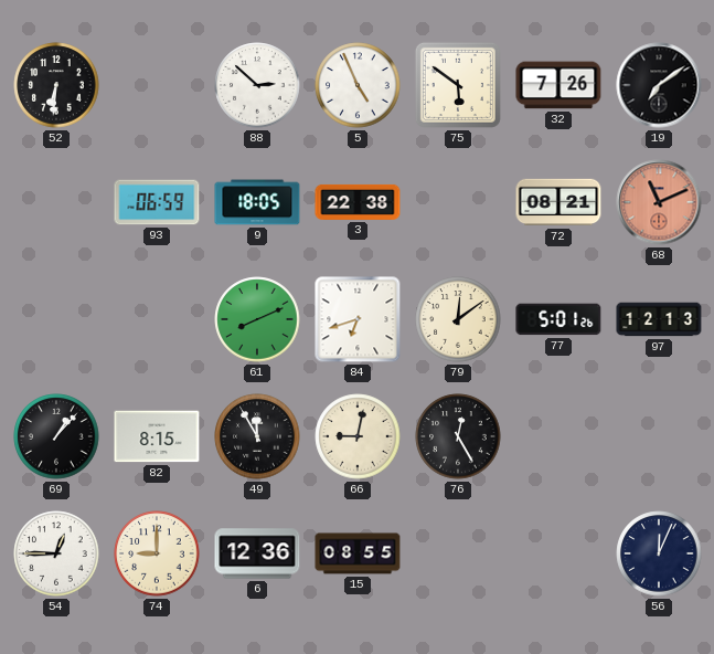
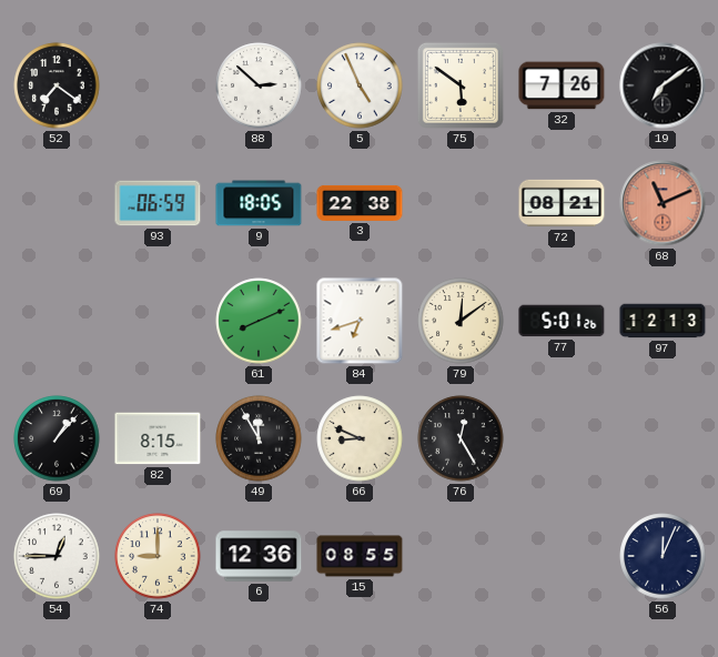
52: 6:31 -> 7:21 (57, 85)
66: 9:02 -> 8:49 (360, 438)
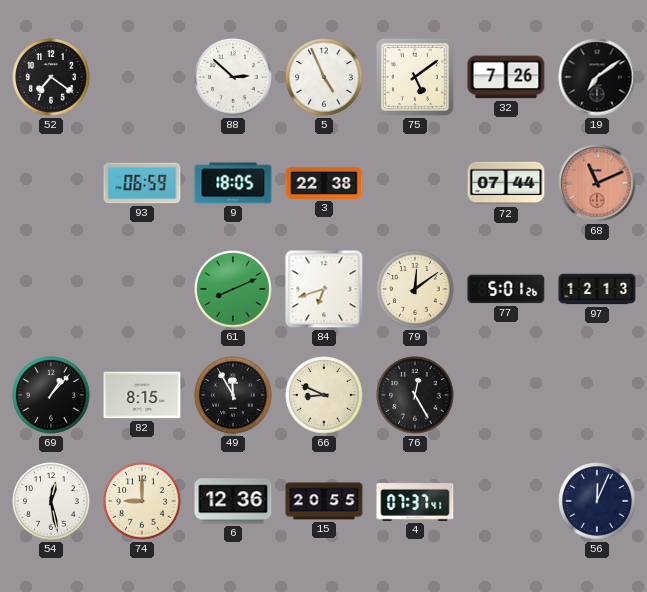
75: 5:51 -> 5:09 (415, 77)
72: 08:21 -> 07:44 (506, 183)
54: 12:45 -> 12:28 (51, 501)
15: 08:55 -> 20:55 (324, 501)
4: none -> 07:37 (415, 501)
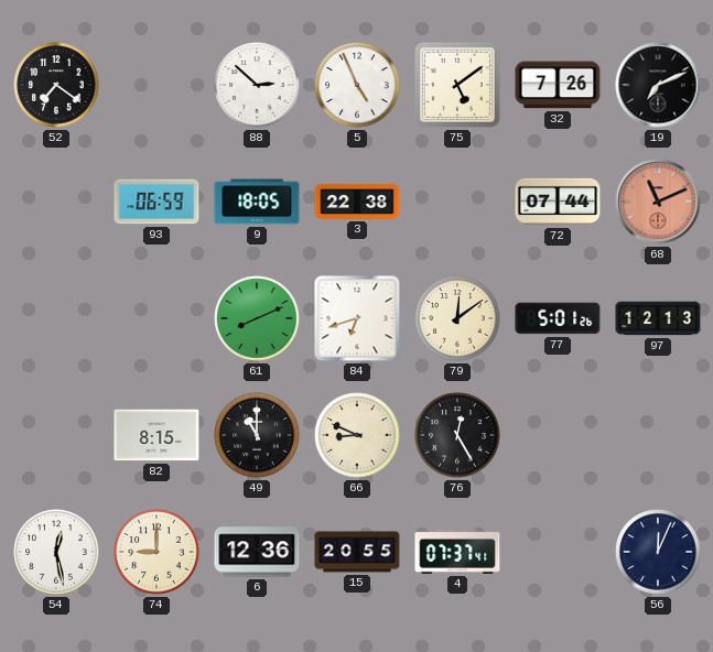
19: 7:09 -> 7:11 (658, 85)
69: 1:07 -> none (51, 395)
49: 11:55 -> 11:00 (257, 435)
